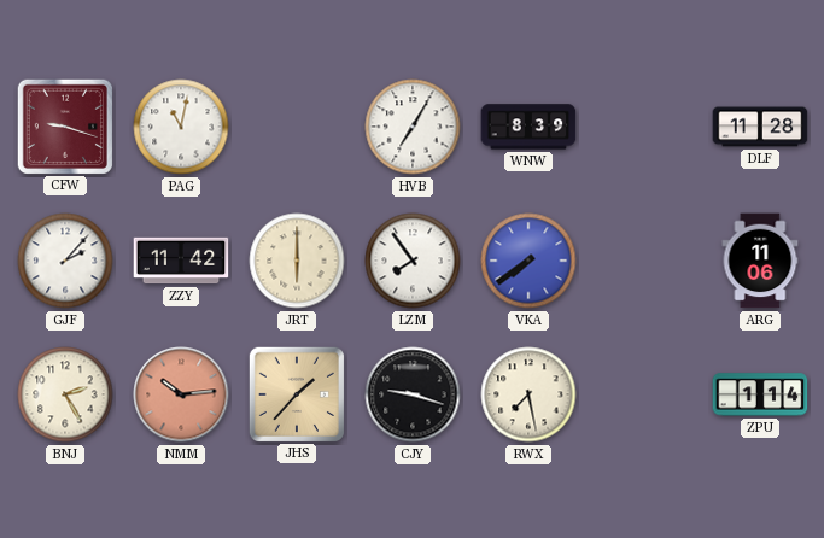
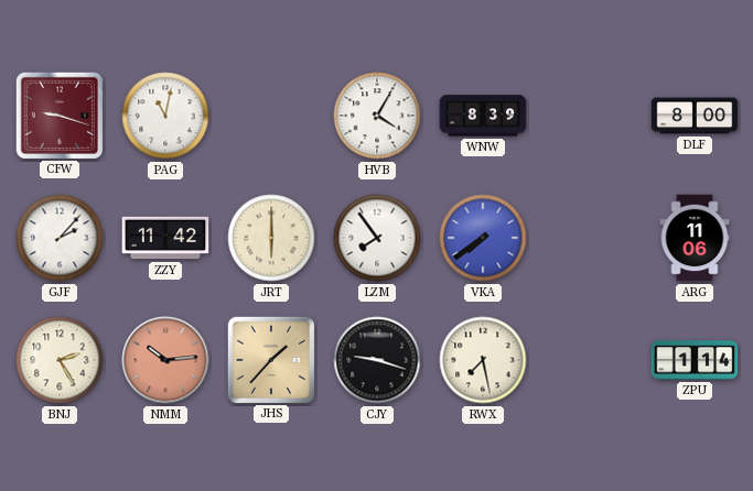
HVB: 7:05 -> 4:05 (377, 116)
DLF: 11:28 -> 8:00 (695, 116)
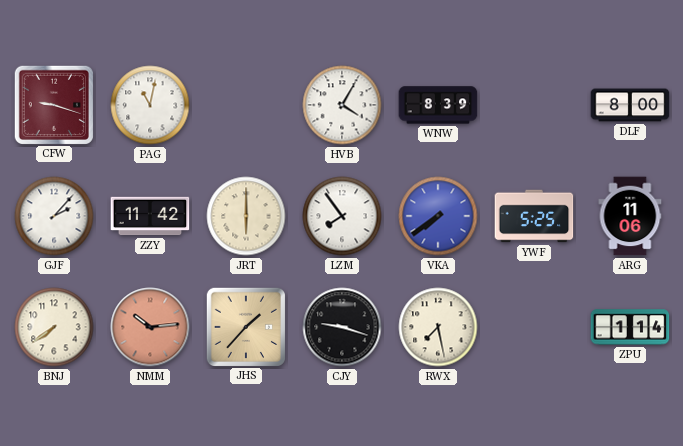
YWF: none -> 5:25 (534, 216)
BNJ: 2:25 -> 7:39 (54, 327)
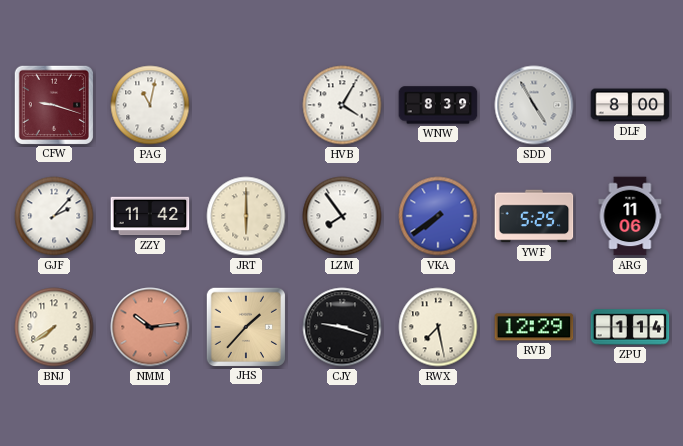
SDD: none -> 4:55 (534, 105)
RVB: none -> 12:29 (534, 327)
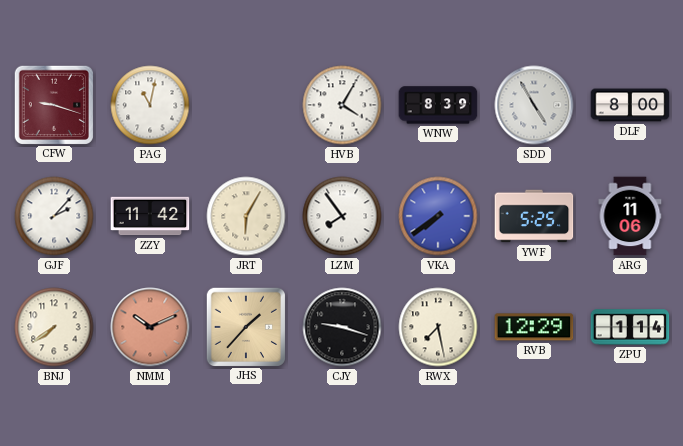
JRT: 6:00 -> 6:05 (246, 216)
NMM: 10:14 -> 10:11 (150, 327)
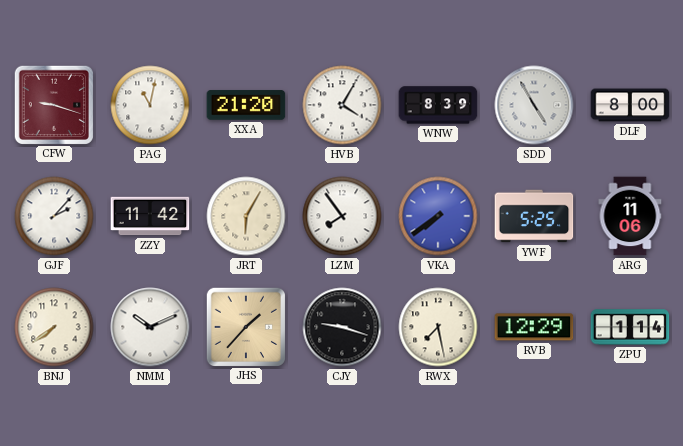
XXA: none -> 21:20 (246, 105)
NMM dial: salmon -> white (150, 327)
